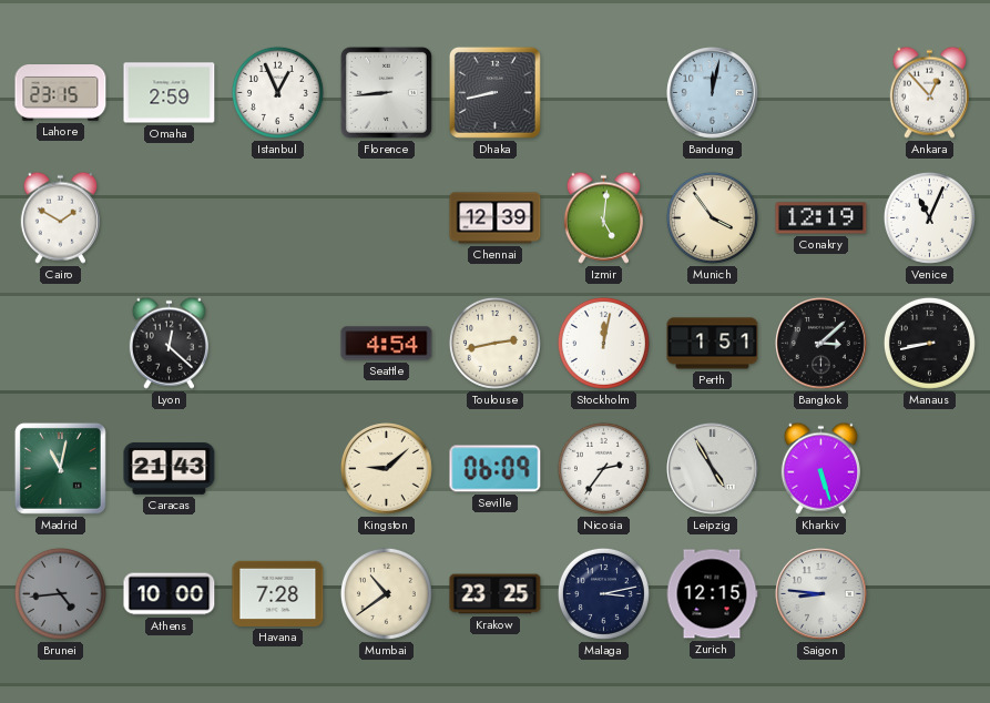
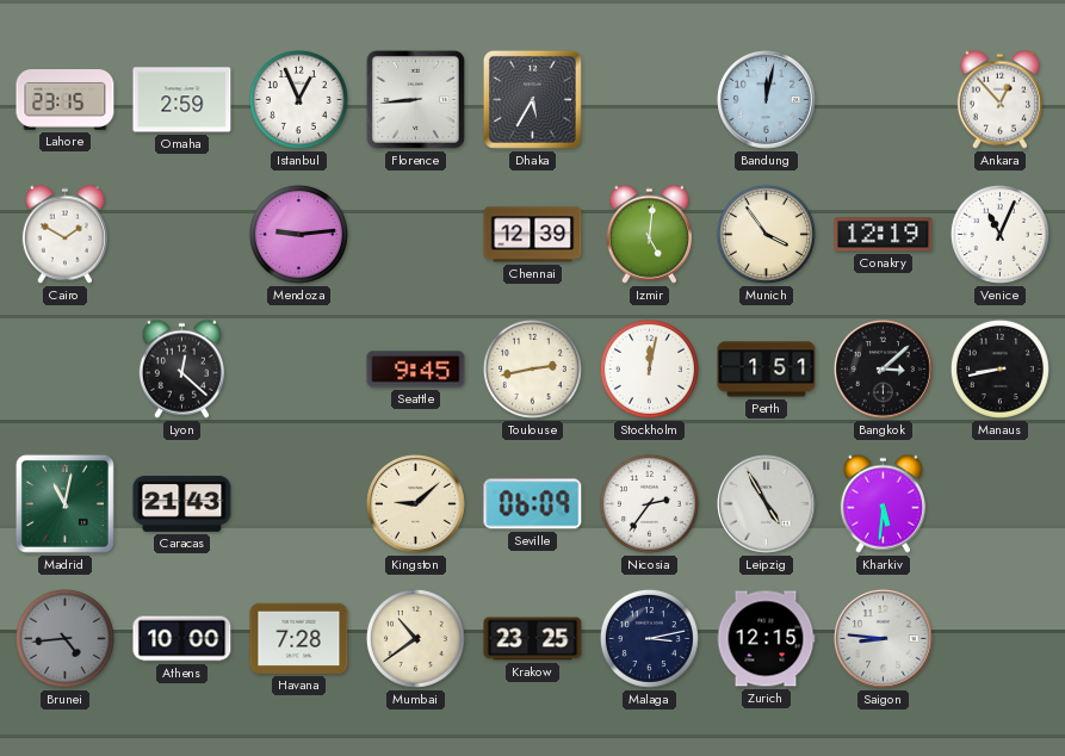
Dhaka: 8:43 -> 5:35 (532, 99)
Mendoza: none -> 9:14 (298, 234)
Seattle: 4:54 -> 9:45 (416, 370)
Kharkiv: 5:27 -> 5:31 (883, 503)
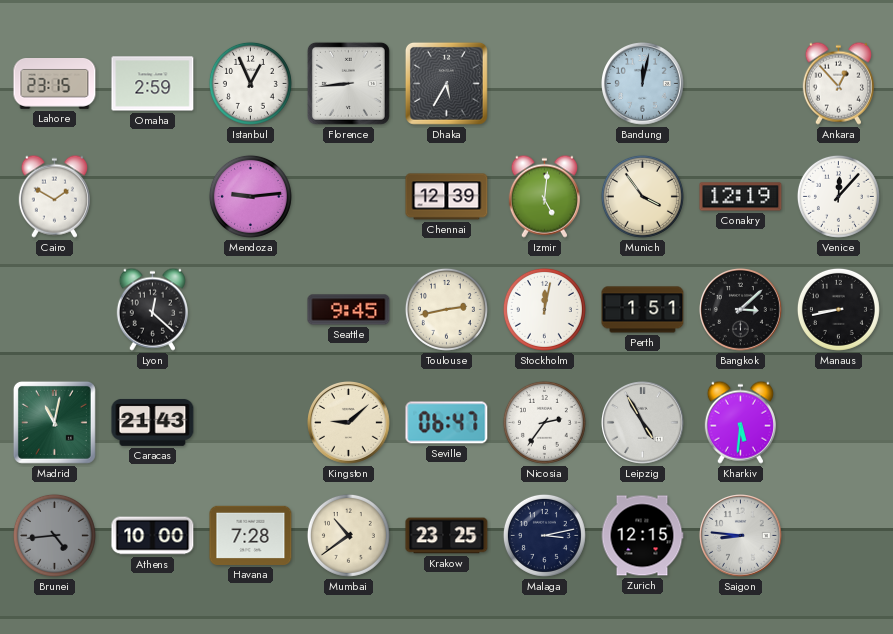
Venice: 11:04 -> 12:07 (838, 196)
Seville: 06:09 -> 06:47 (447, 423)
